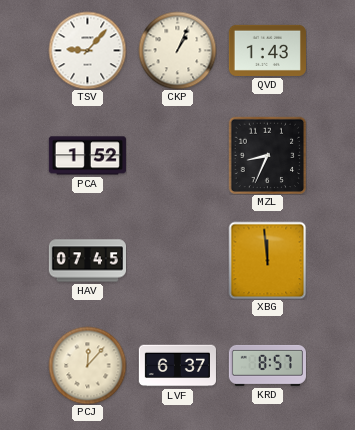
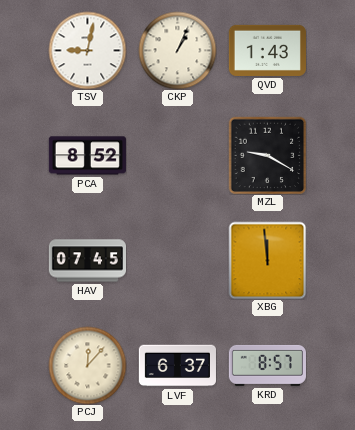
TSV: 9:07 -> 9:02 (87, 50)
PCA: 1:52 -> 8:52 (87, 156)
MZL: 8:34 -> 9:20 (267, 155)
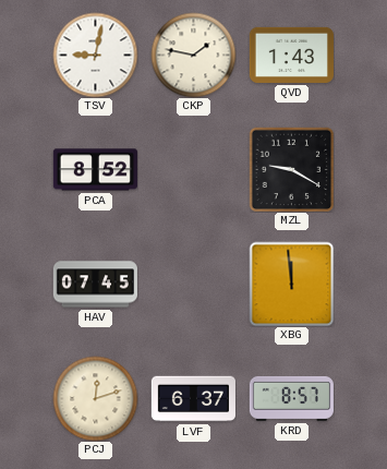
CKP: 1:04 -> 1:47 (193, 55)
PCJ: 12:07 -> 12:12 (95, 398)
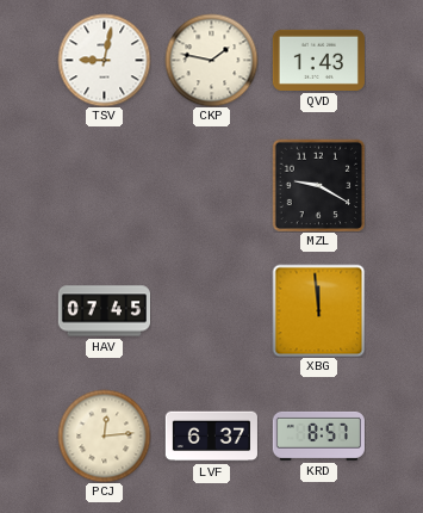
PCA: 8:52 -> none (95, 170)
PCJ: 12:12 -> 12:14 (104, 435)
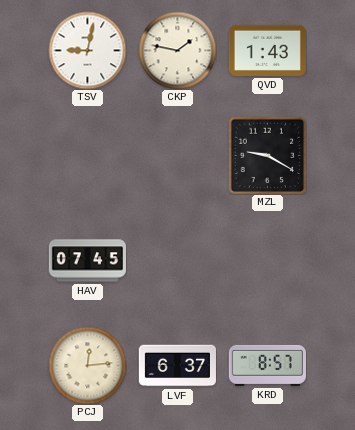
XBG: 11:59 -> none (318, 310)
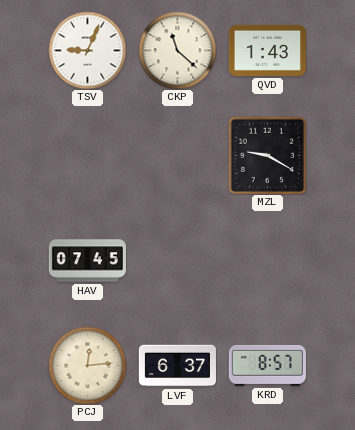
TSV: 9:02 -> 9:04 (87, 50)
CKP: 1:47 -> 11:22 (177, 50)
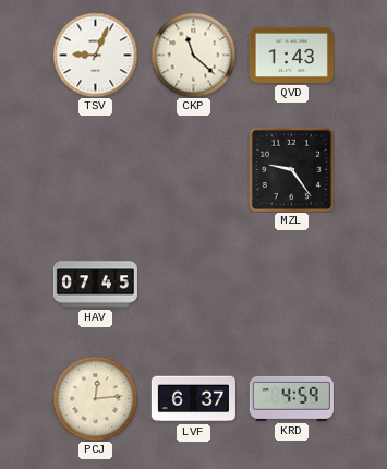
MZL: 9:20 -> 9:24 (291, 169)
KRD: 8:57 -> 4:59 (291, 398)
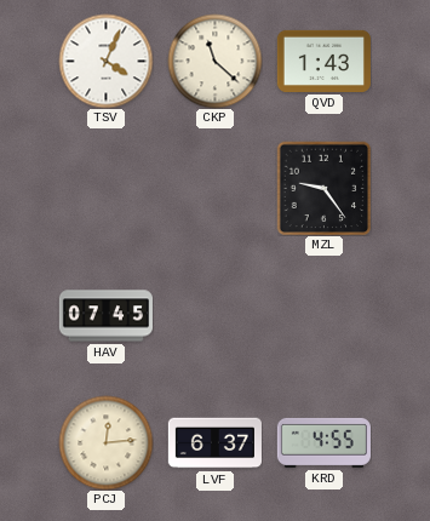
TSV: 9:04 -> 4:04 (105, 61)
KRD: 4:59 -> 4:55 (323, 442)
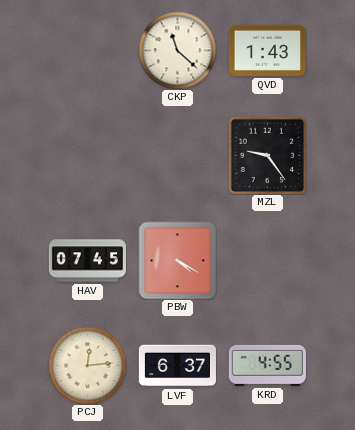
TSV: 4:04 -> none (105, 61)
PBW: none -> 4:20 (177, 260)
